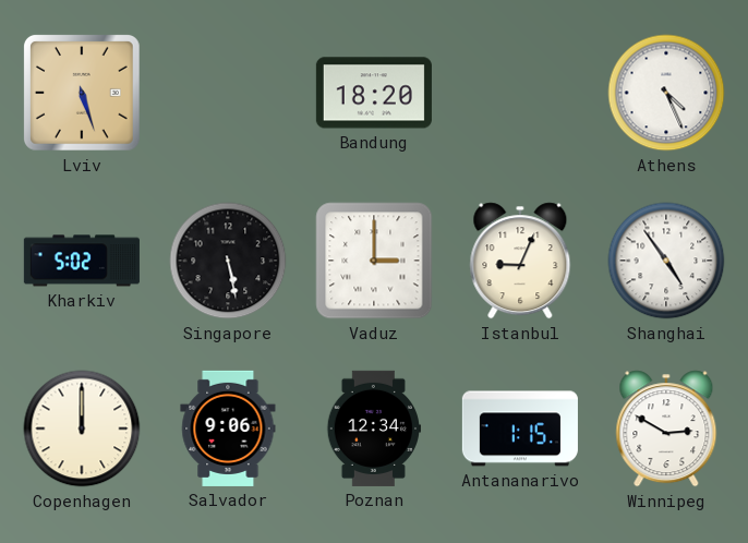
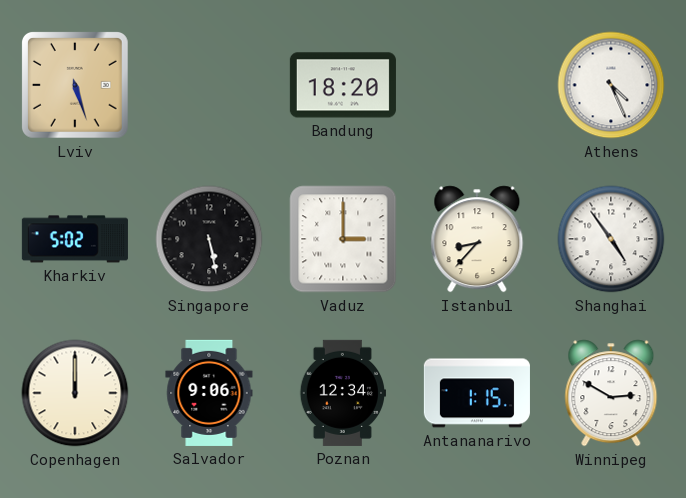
Istanbul: 9:04 -> 8:37 (477, 239)
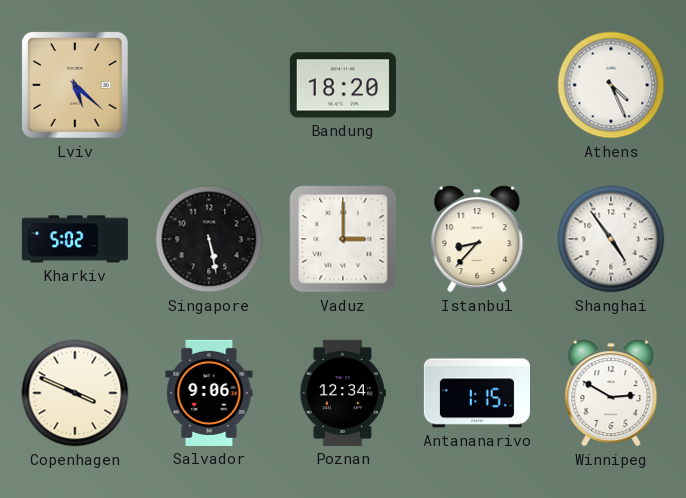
Lviv: 5:27 -> 5:22 (75, 85)
Copenhagen: 12:00 -> 3:49 (75, 393)
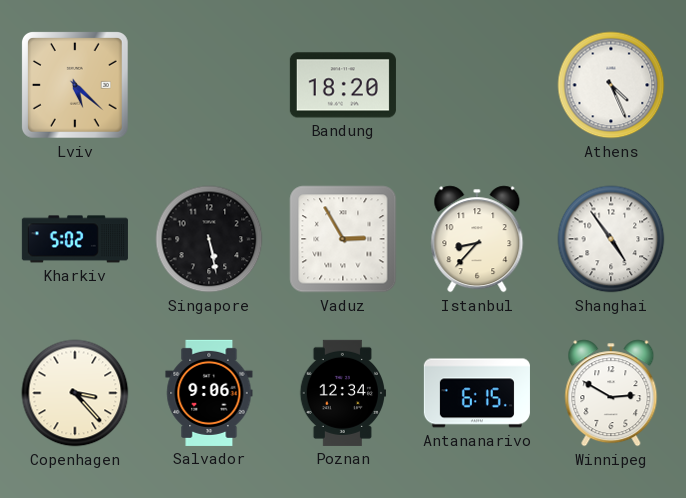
Vaduz: 3:00 -> 2:55 (343, 239)
Copenhagen: 3:49 -> 3:23 (75, 393)
Antananarivo: 1:15 -> 6:15 (477, 393)
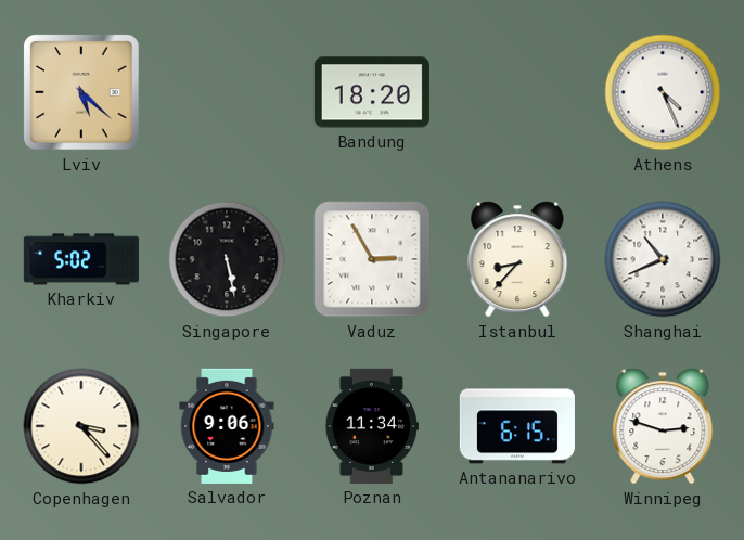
Shanghai: 4:54 -> 10:41 (663, 259)
Poznan: 12:34 -> 11:34 (371, 426)
Winnipeg: 2:50 -> 2:48 (663, 426)
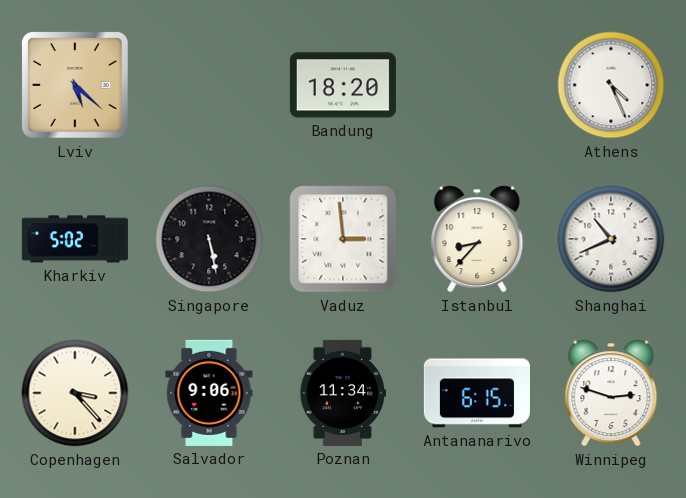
Vaduz: 2:55 -> 2:59 (343, 239)
